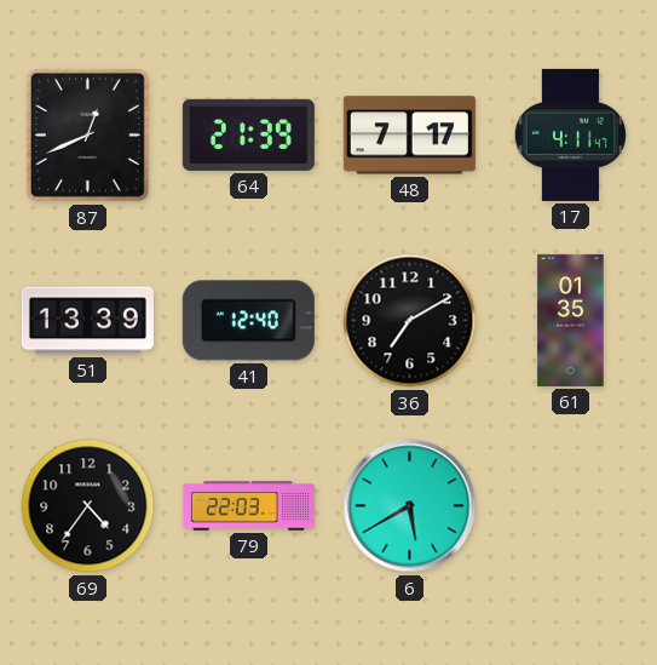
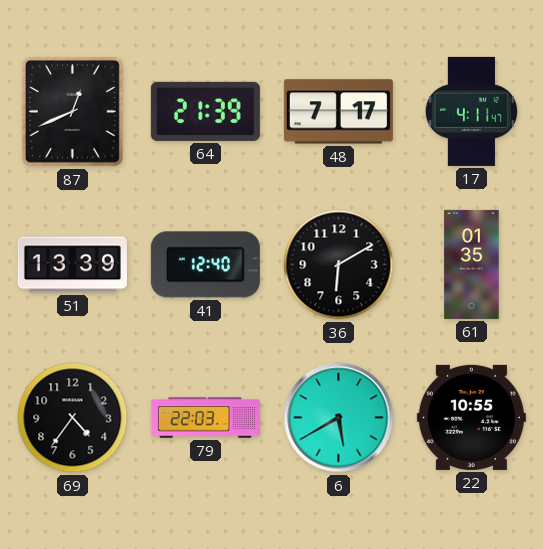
36: 7:10 -> 6:10 (339, 265)
22: none -> 10:55 (471, 417)
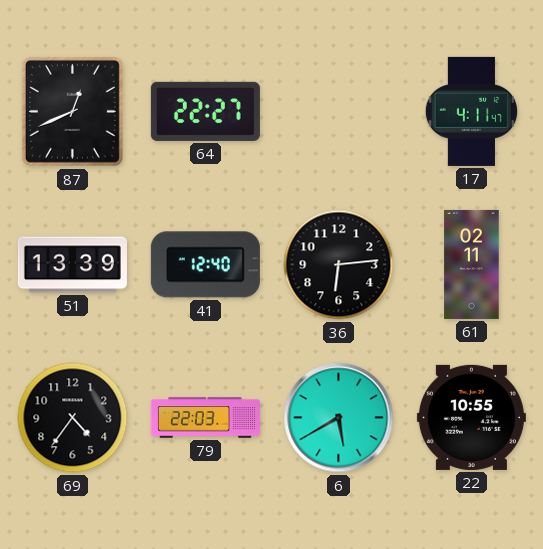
64: 21:39 -> 22:27 (205, 111)
48: 7:17 -> none (338, 112)
36: 6:10 -> 6:14 (339, 265)
61: 01:35 -> 02:11 (472, 264)
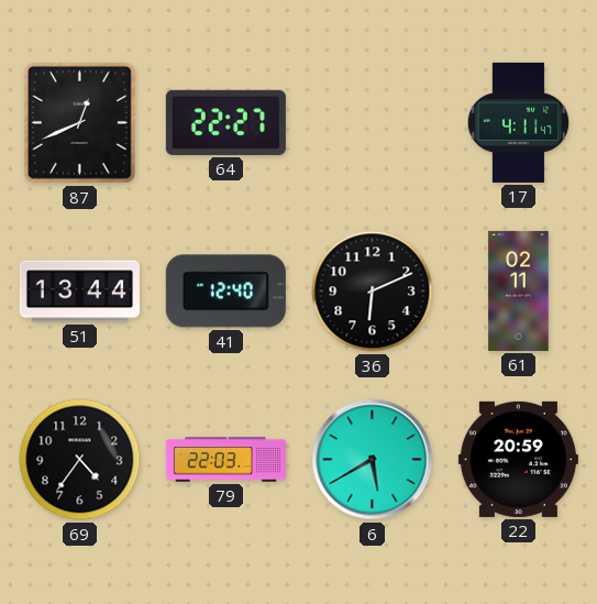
51: 13:39 -> 13:44 (79, 292)
36: 6:14 -> 6:11 (373, 292)
22: 10:55 -> 20:59 (518, 459)
